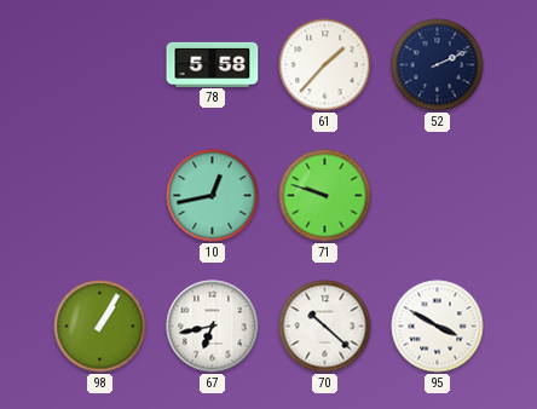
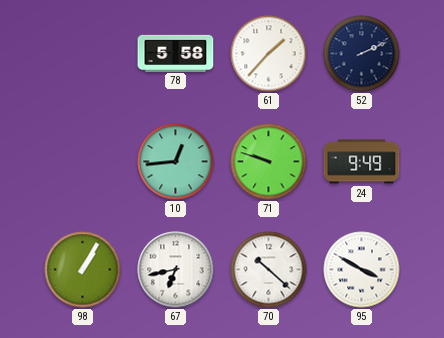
10: 12:43 -> 12:44 (176, 162)
24: none -> 9:49 (362, 162)
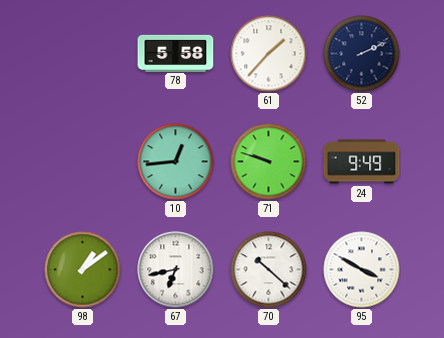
98: 1:05 -> 1:09 (83, 270)
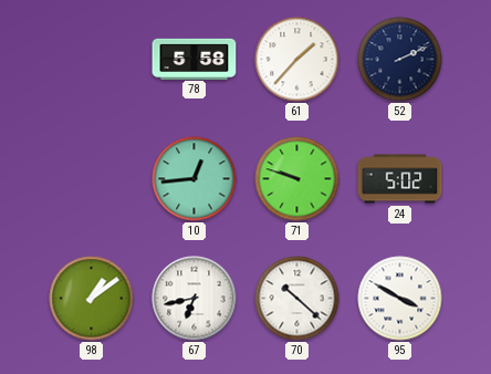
24: 9:49 -> 5:02 (400, 179)
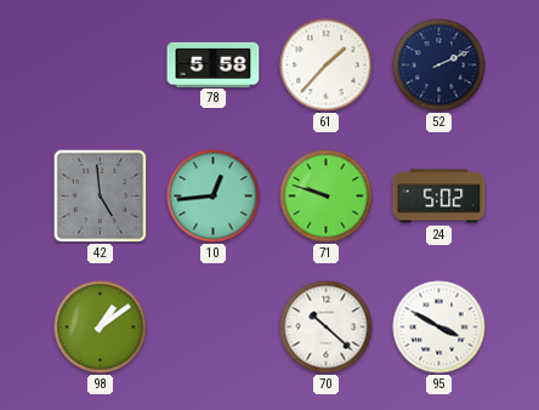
42: none -> 4:59 (100, 195)
67: 6:43 -> none (195, 299)
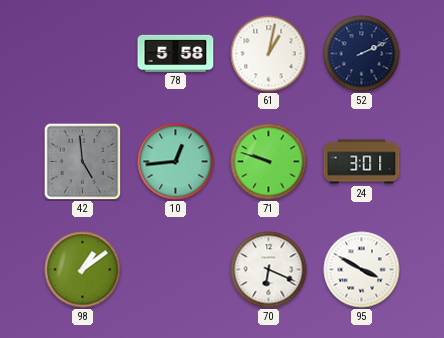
61: 1:37 -> 1:02 (269, 54)
24: 5:02 -> 3:01 (362, 162)
70: 10:22 -> 6:19 (269, 270)
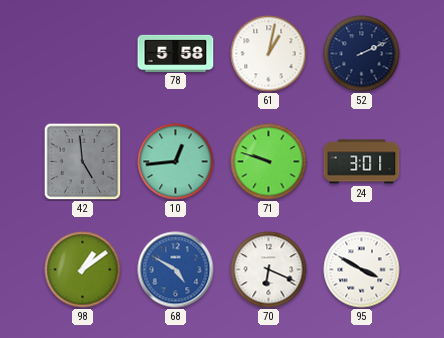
68: none -> 4:50 (176, 270)
